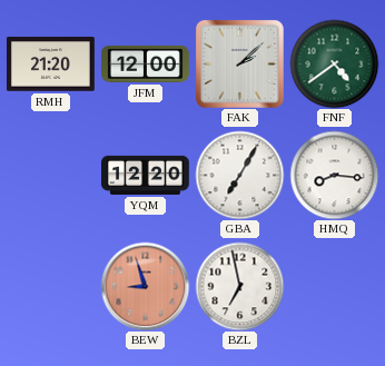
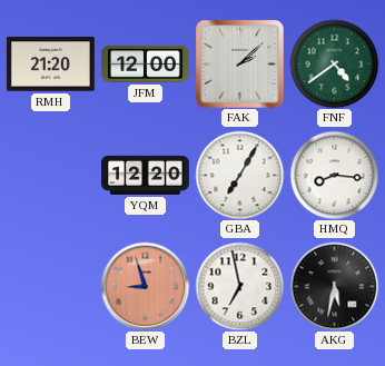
AKG: none -> 5:32 (334, 286)
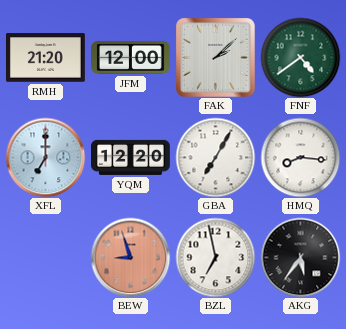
XFL: none -> 7:00 (45, 157)
AKG: 5:32 -> 5:36 (300, 257)
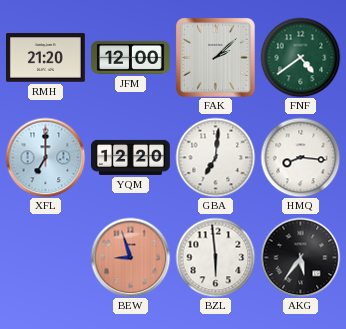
GBA: 7:05 -> 7:01 (215, 157)
BZL: 6:58 -> 5:59 (215, 257)
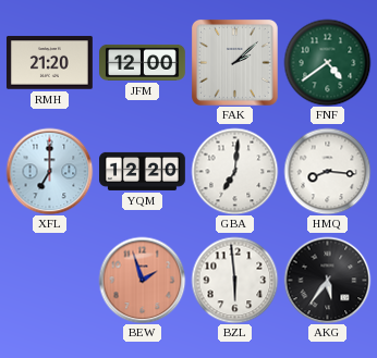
BEW: 8:57 -> 1:57 (142, 280)
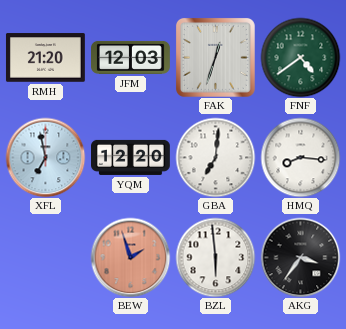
JFM: 12:00 -> 12:03 (131, 57)
FAK: 2:08 -> 12:33 (215, 57)
XFL: 7:00 -> 6:58 (45, 157)
AKG: 5:36 -> 3:36 (300, 257)
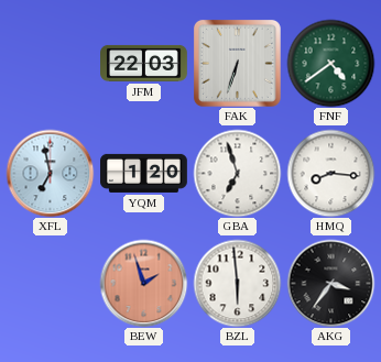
RMH: 21:20 -> none (45, 58)
JFM: 12:03 -> 22:03 (144, 63)
FAK: 12:33 -> 6:33 (237, 63)
YQM: 12:20 -> 1:20 (144, 173)
GBA: 7:01 -> 6:57 (237, 173)
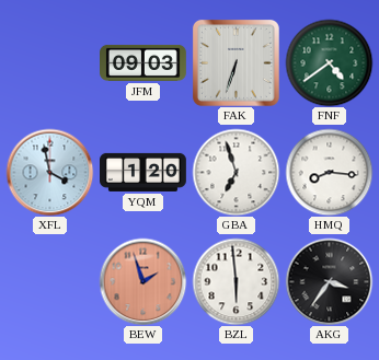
JFM: 22:03 -> 09:03 (143, 62)
XFL: 6:58 -> 3:58 (49, 172)
